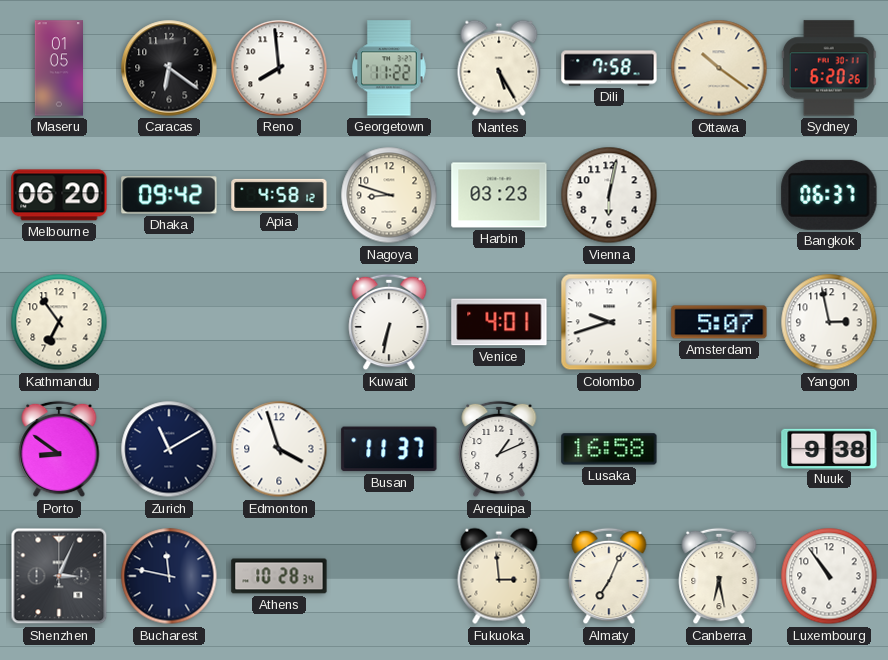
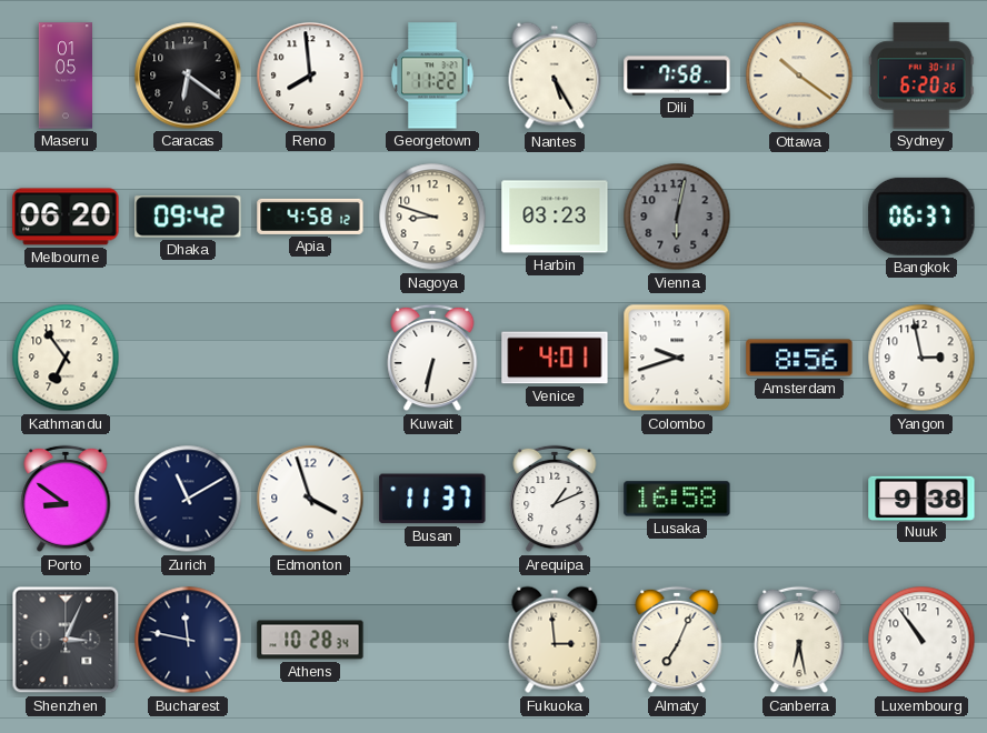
Vienna dial: white -> grey (677, 217)
Amsterdam: 5:07 -> 8:56 (799, 358)
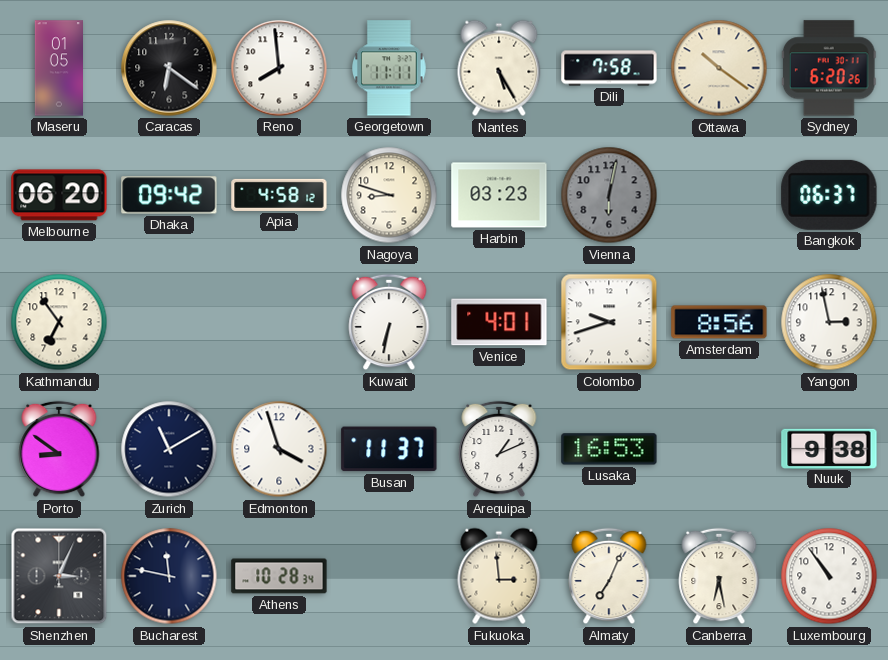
Georgetown: 11:22 -> 11:11 (390, 68)
Lusaka: 16:58 -> 16:53 (609, 449)
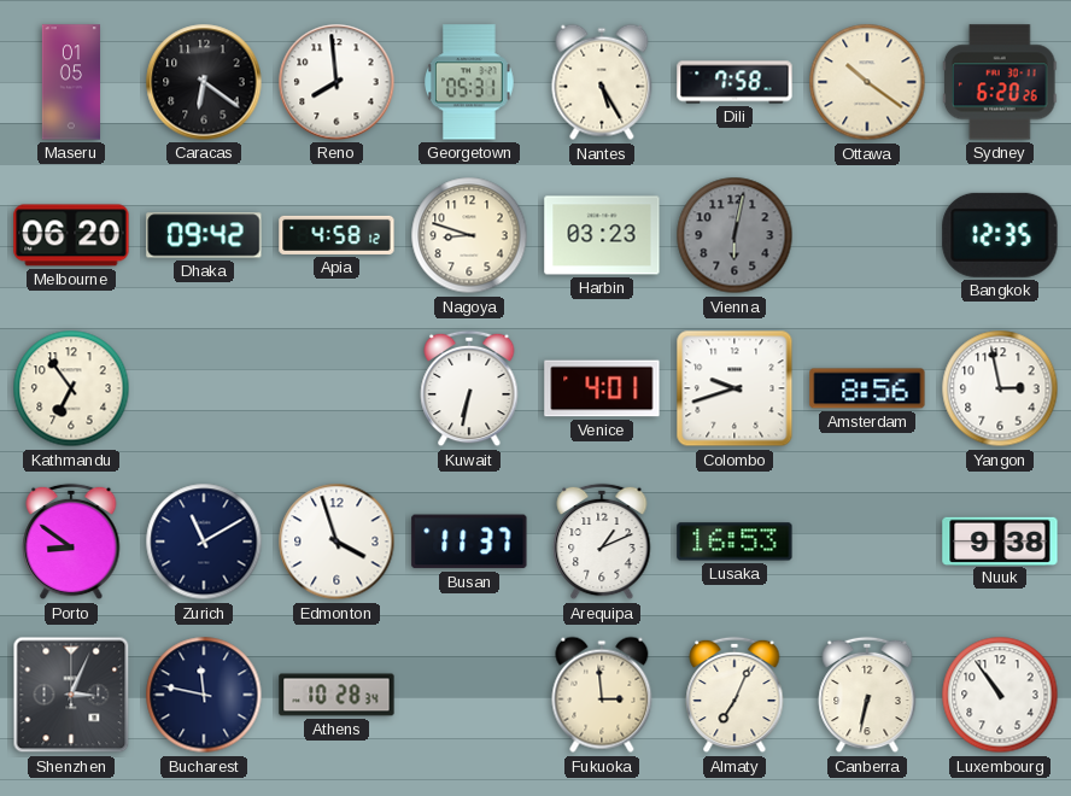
Georgetown: 11:11 -> 05:31 (470, 82)
Bangkok: 06:37 -> 12:35 (1000, 235)
Canberra: 6:28 -> 6:32 (867, 695)
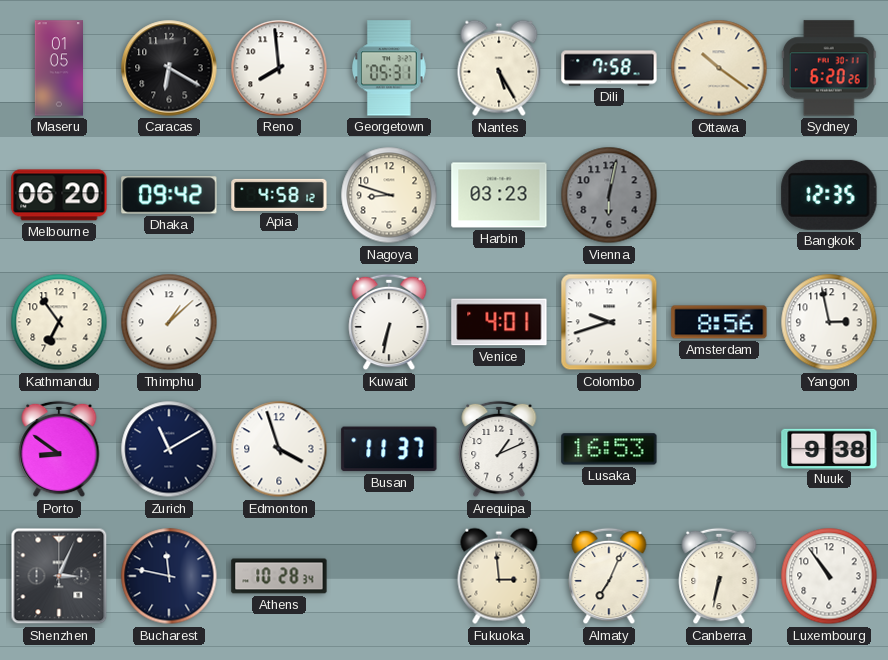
Caracas: 6:21 -> 6:20 (169, 68)
Thimphu: none -> 1:08 (169, 322)
